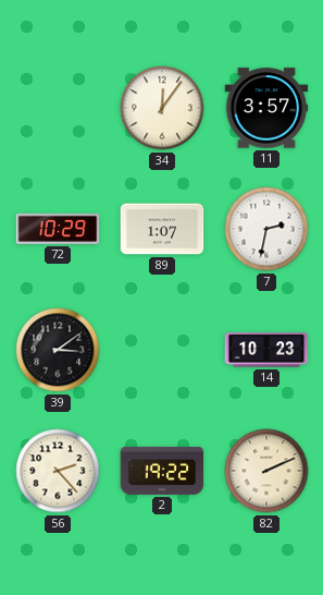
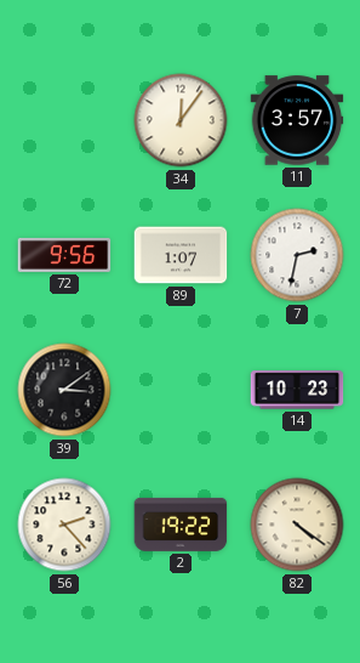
72: 10:29 -> 9:56 (64, 255)
82: 2:11 -> 4:21 (297, 525)
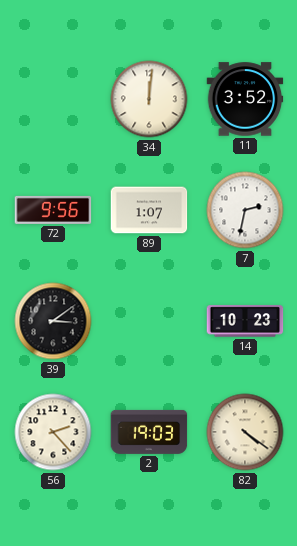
34: 12:06 -> 12:01 (149, 99)
11: 3:57 -> 3:52 (245, 99)
2: 19:22 -> 19:03 (149, 432)
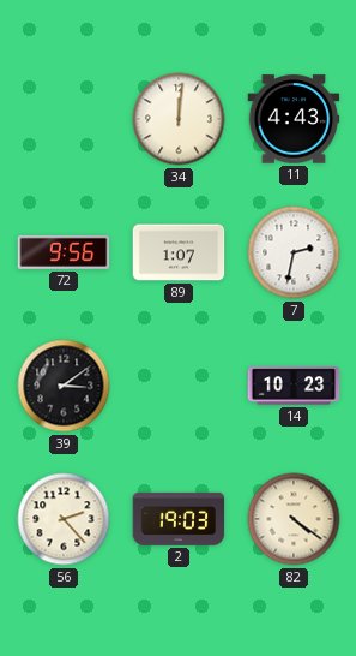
11: 3:52 -> 4:43 (294, 119)
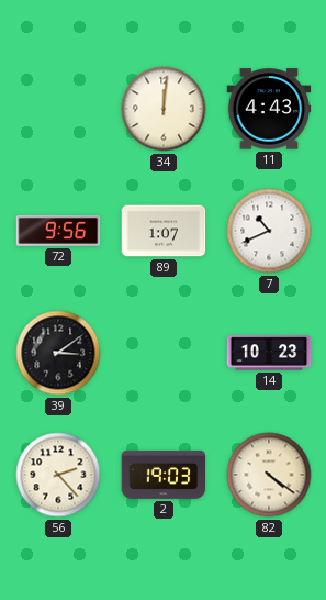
7: 2:32 -> 10:41 (269, 231)
